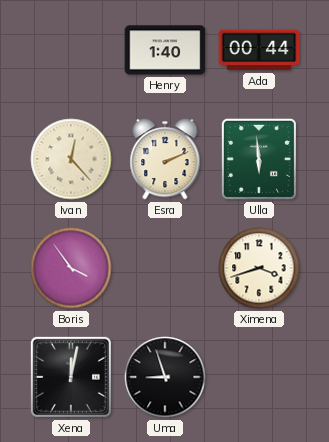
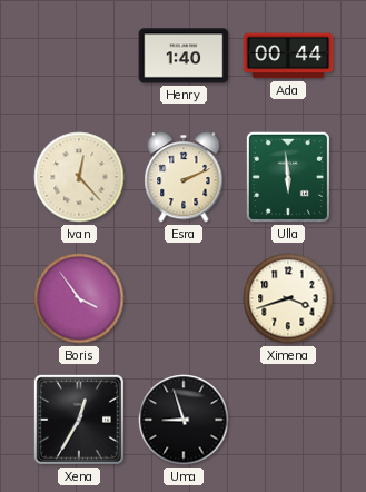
Xena: 12:02 -> 12:35 (79, 420)
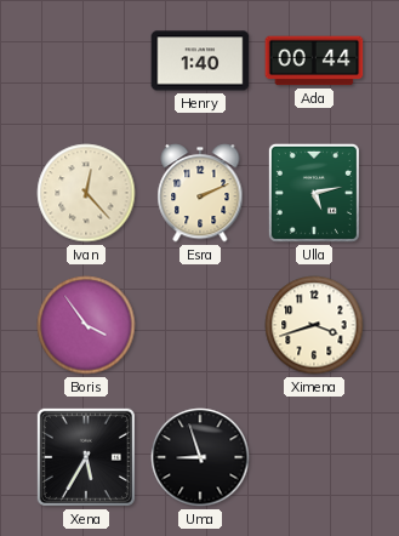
Ulla: 5:59 -> 5:13 (314, 193)
Xena: 12:35 -> 5:35 (86, 457)
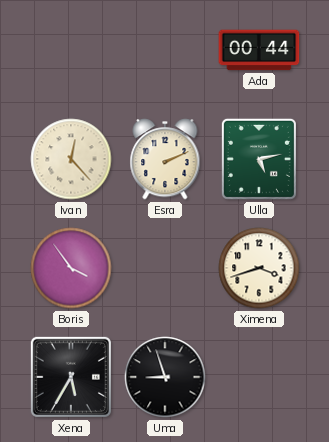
Henry: 1:40 -> none (200, 61)
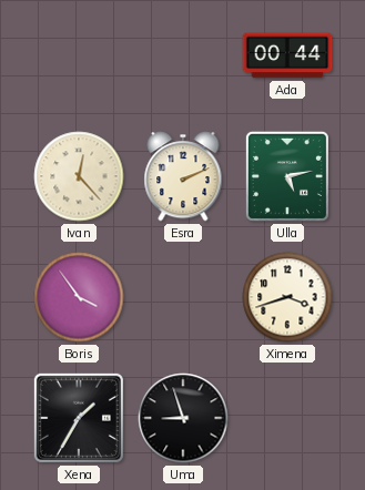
Xena: 5:35 -> 1:35 (79, 418)
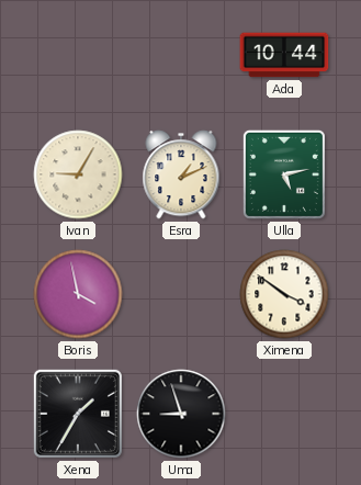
Ada: 00:44 -> 10:44 (284, 55)
Ivan: 12:23 -> 9:05 (78, 174)
Esra: 2:11 -> 1:11 (181, 174)
Boris: 3:54 -> 3:58 (78, 294)
Ximena: 3:42 -> 3:51 (284, 294)
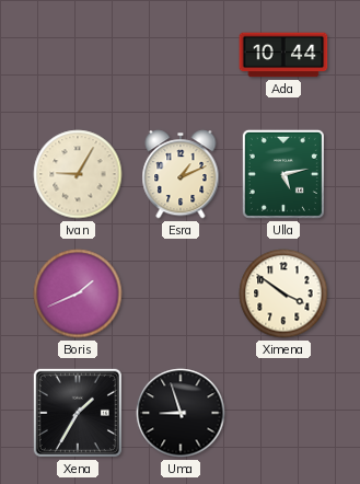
Boris: 3:58 -> 1:41 (78, 293)
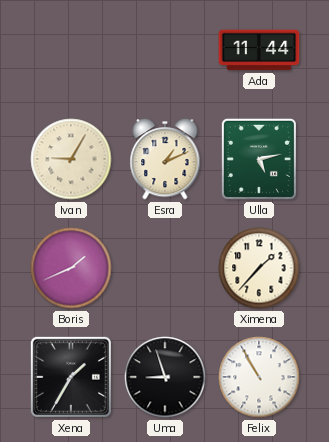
Ada: 10:44 -> 11:44 (259, 50)
Ximena: 3:51 -> 1:37 (259, 268)
Felix: none -> 10:55 (259, 377)
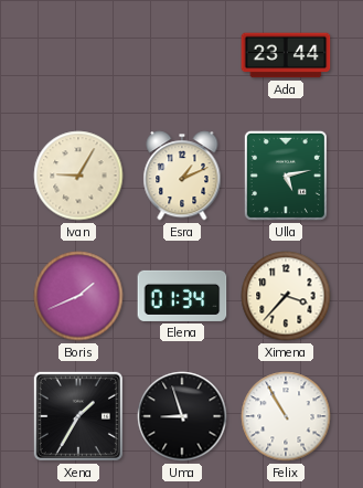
Ada: 11:44 -> 23:44 (286, 55)
Elena: none -> 01:34 (182, 296)
Ximena: 1:37 -> 3:37 (286, 296)
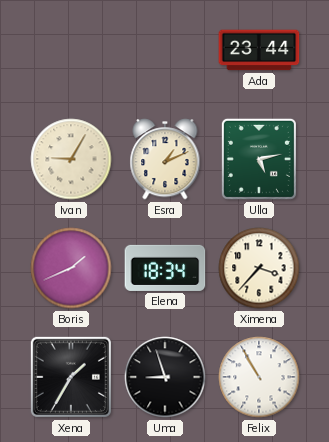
Elena: 01:34 -> 18:34 (165, 268)
